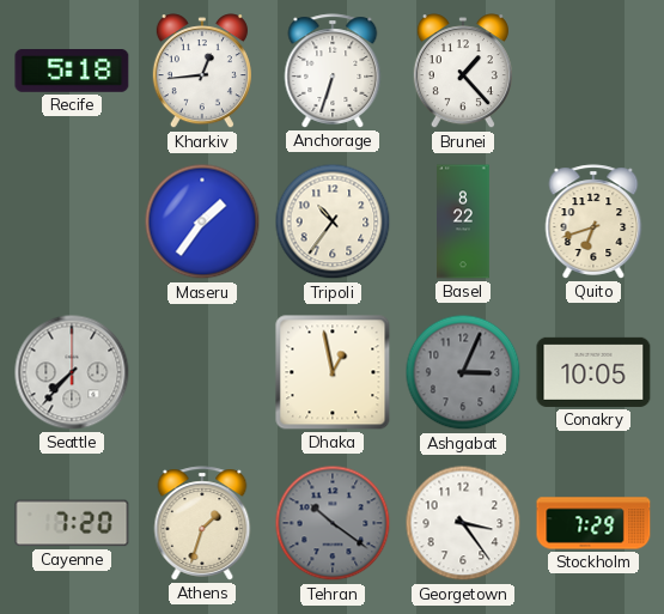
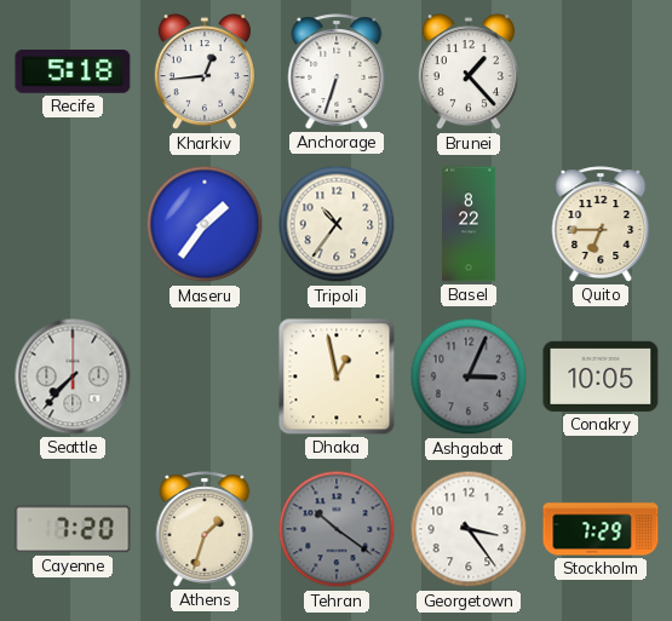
Quito: 6:42 -> 6:45 (601, 224)
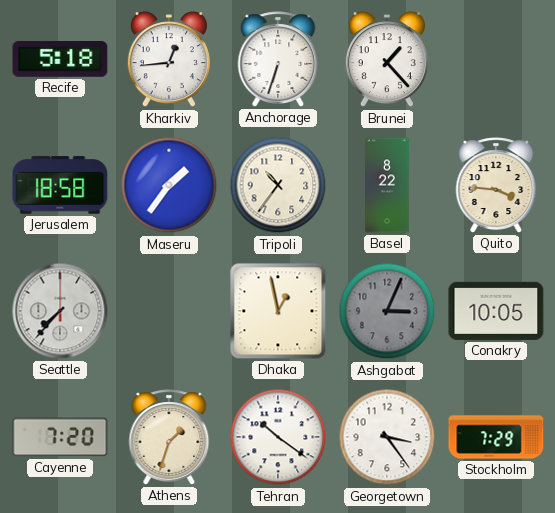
Jerusalem: none -> 18:58 (60, 185)
Quito: 6:45 -> 3:46 (496, 185)
Tehran dial: grey -> white (278, 437)
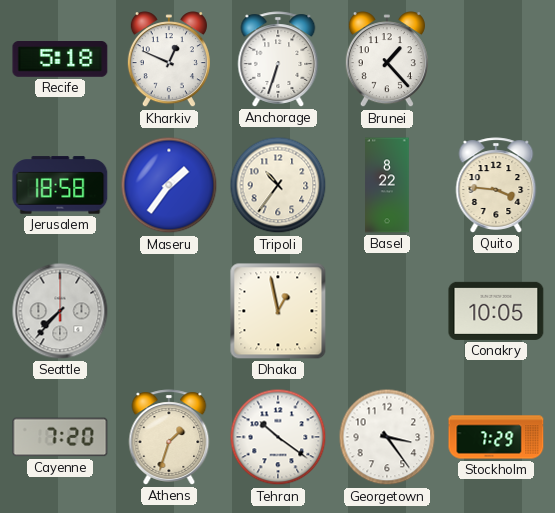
Kharkiv: 12:44 -> 12:49 (169, 60)
Ashgabat: 3:04 -> none (387, 311)
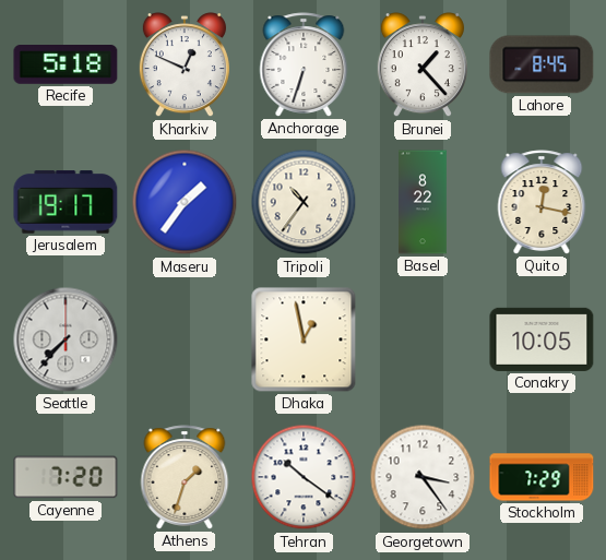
Lahore: none -> 8:45 (542, 64)
Jerusalem: 18:58 -> 19:17 (66, 202)
Quito: 3:46 -> 12:17 (542, 202)
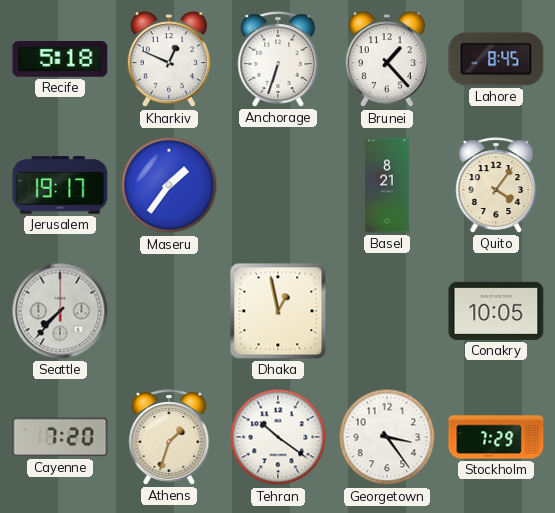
Tripoli: 10:36 -> none (304, 202)
Basel: 8:22 -> 8:21 (388, 185)
Quito: 12:17 -> 4:06 (496, 185)
